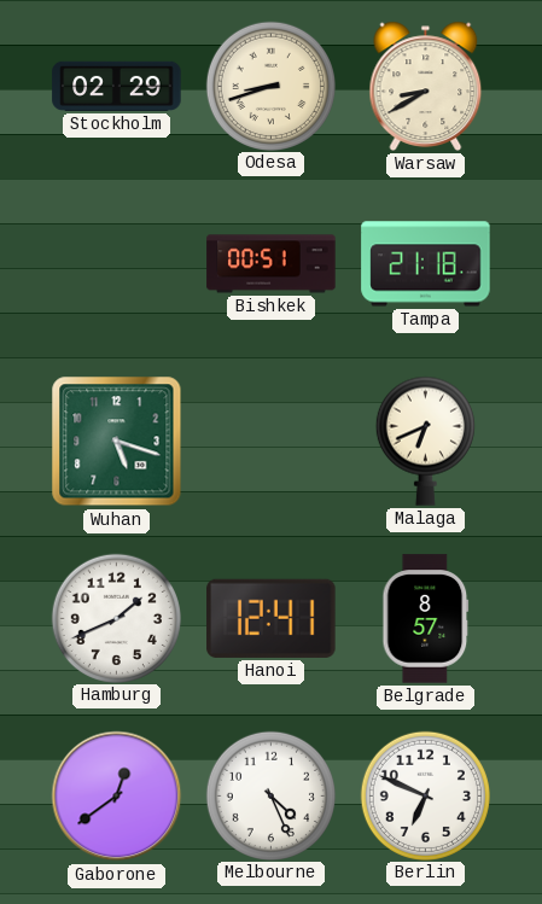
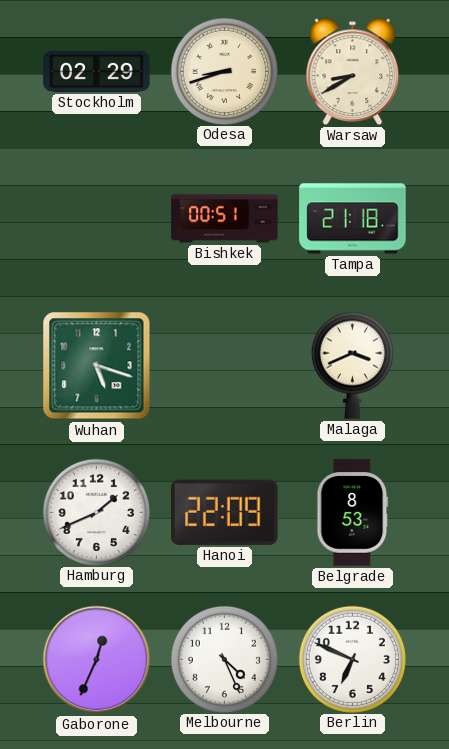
Malaga: 6:41 -> 3:41 (352, 365)
Hanoi: 12:41 -> 22:09 (225, 512)
Belgrade: 8:57 -> 8:53 (353, 513)
Gaborone: 12:39 -> 12:34 (97, 660)
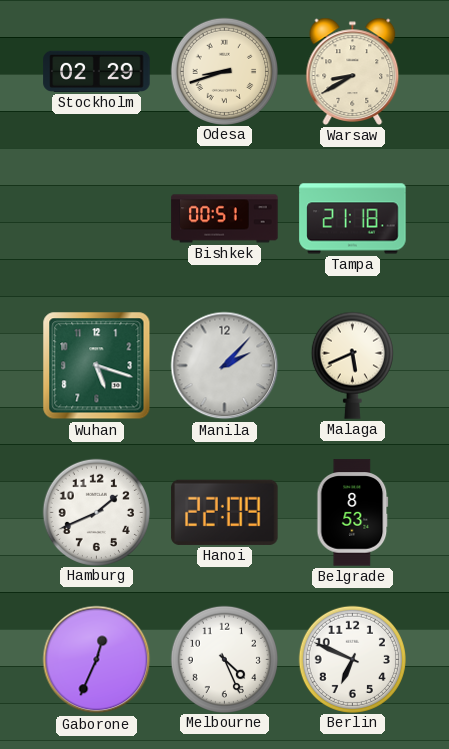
Manila: none -> 2:07 (225, 366)
Malaga: 3:41 -> 5:41 (352, 365)
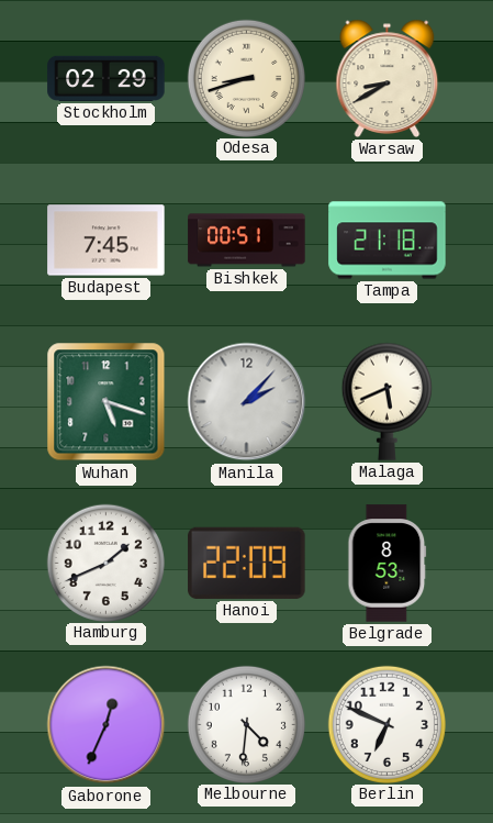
Budapest: none -> 7:45 (107, 241)
Melbourne: 4:26 -> 4:31 (246, 724)
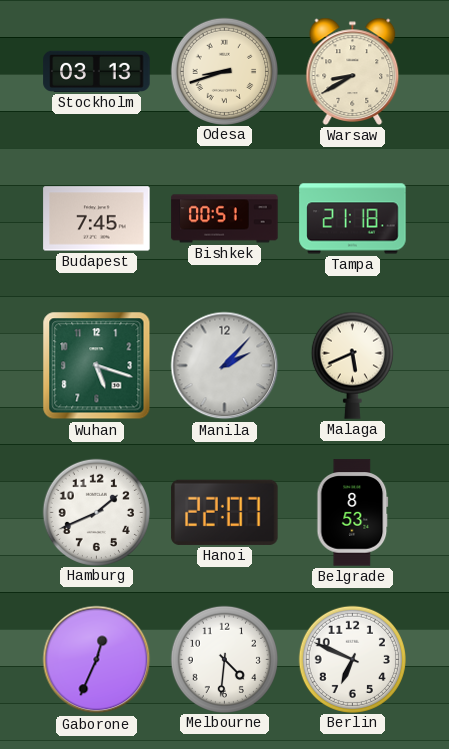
Stockholm: 02:29 -> 03:13 (97, 71)
Hanoi: 22:09 -> 22:07 (225, 512)
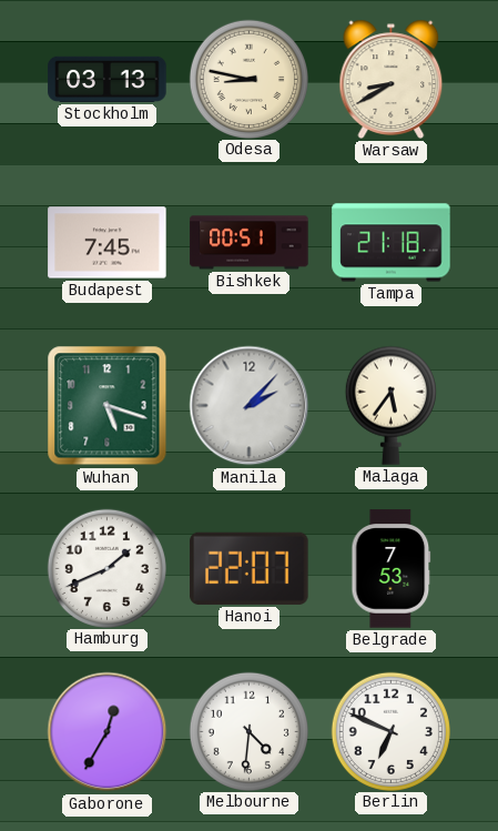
Odesa: 8:42 -> 8:47 (248, 79)
Malaga: 5:41 -> 5:36 (390, 405)
Belgrade: 8:53 -> 7:53 (392, 569)
Gaborone: 12:34 -> 12:35 (108, 732)
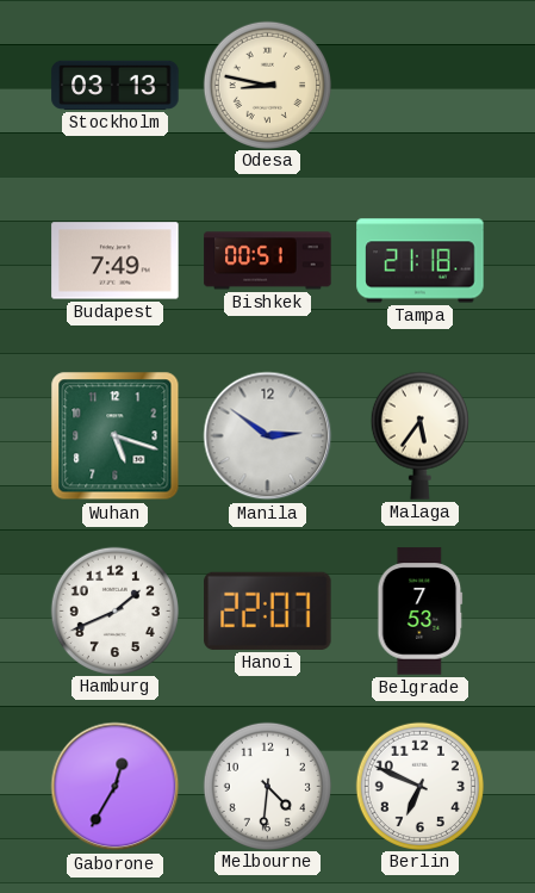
Warsaw: 8:40 -> none (392, 79)
Budapest: 7:45 -> 7:49 (116, 261)
Manila: 2:07 -> 2:51 (268, 436)
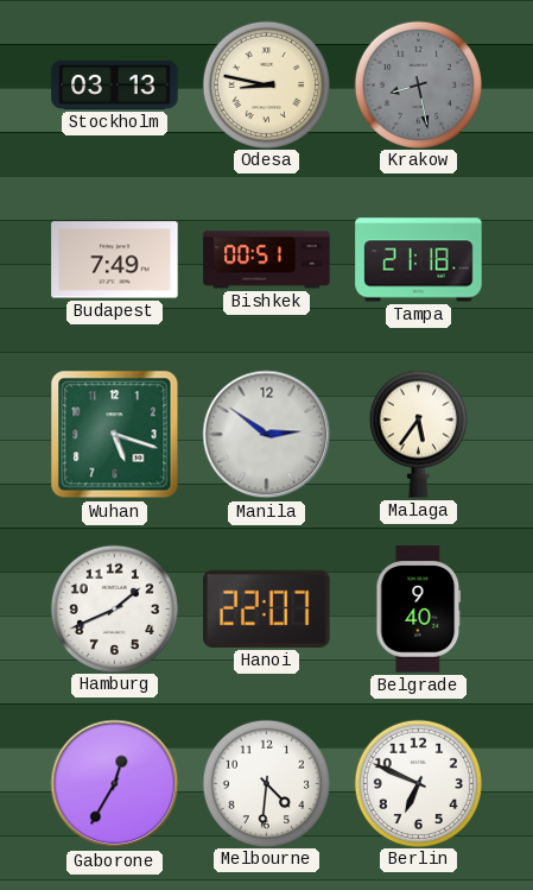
Krakow: none -> 8:28 (418, 84)
Belgrade: 7:53 -> 9:40 (419, 610)
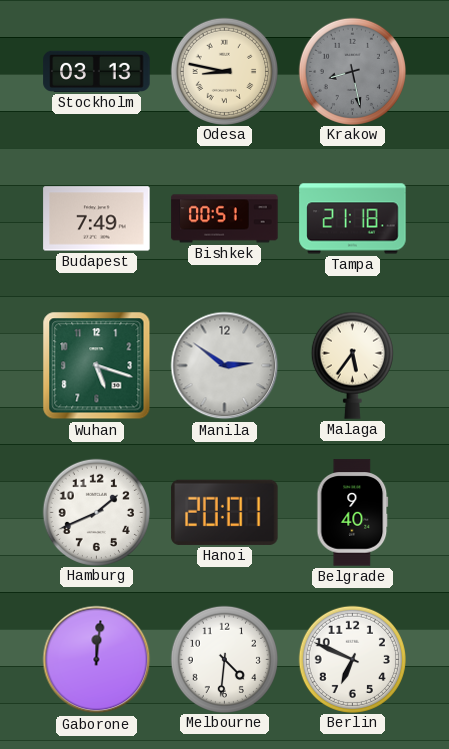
Hanoi: 22:07 -> 20:01 (225, 512)
Gaborone: 12:35 -> 12:01 (97, 660)
